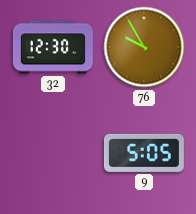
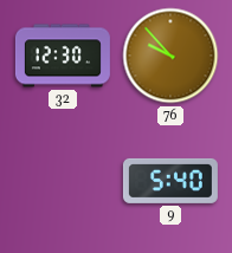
76: 9:55 -> 9:53 (170, 56)
9: 5:05 -> 5:40 (170, 181)
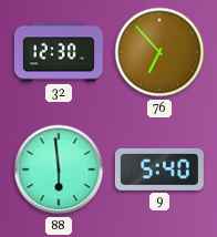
76: 9:53 -> 6:53 (159, 52)
88: none -> 5:59 (59, 169)
